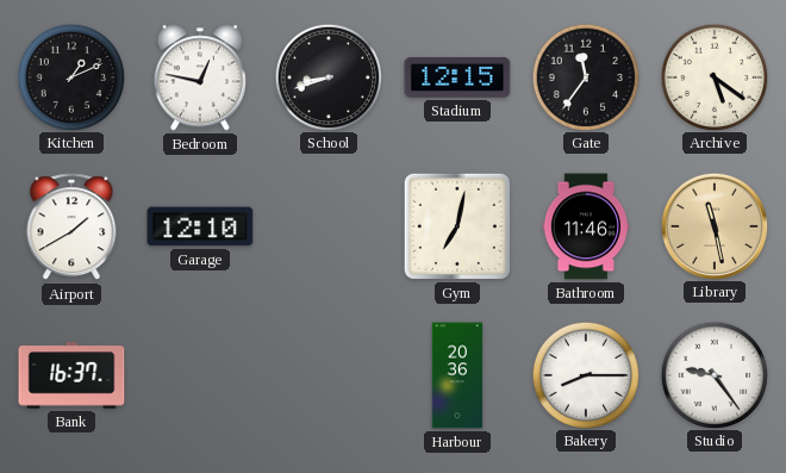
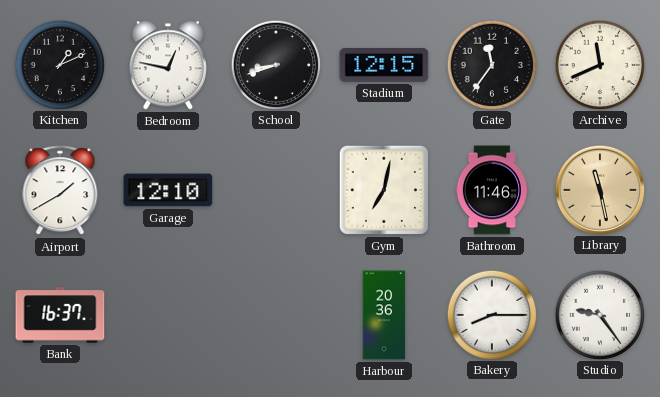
Archive: 5:21 -> 11:41 (599, 64)
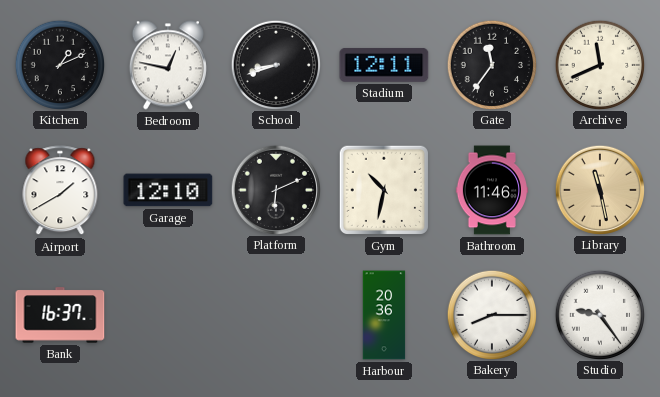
Stadium: 12:15 -> 12:11 (384, 65)
Platform: none -> 6:11 (275, 189)
Gym: 7:02 -> 10:32 (383, 190)
